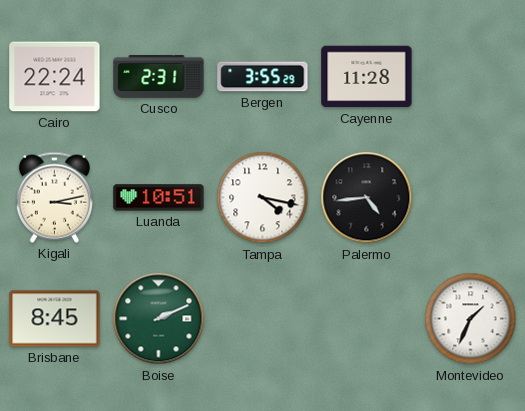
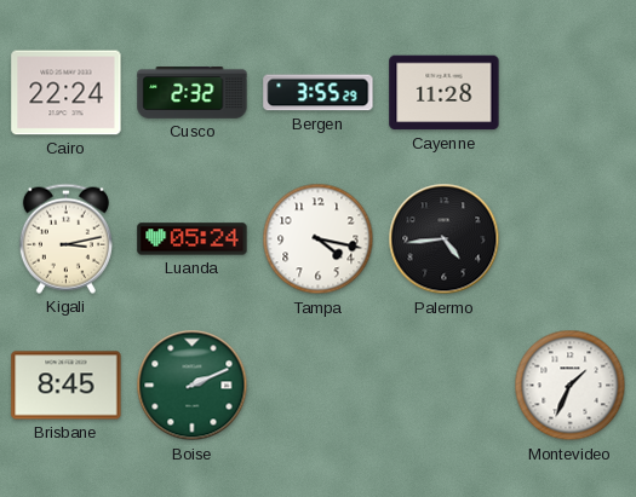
Cusco: 2:31 -> 2:32 (193, 93)
Luanda: 10:51 -> 05:24 (193, 239)
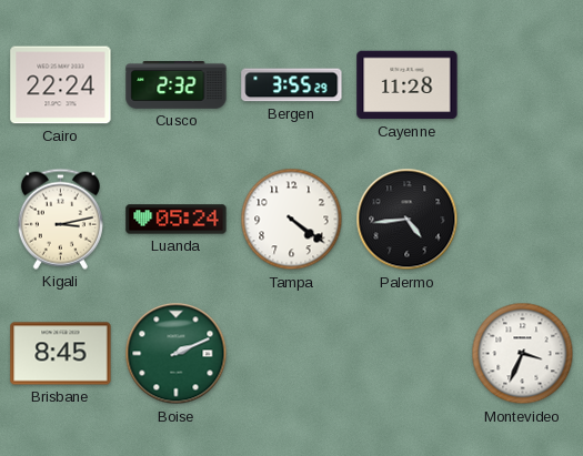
Tampa: 4:17 -> 4:21 (292, 220)
Montevideo: 1:34 -> 3:34 (523, 354)
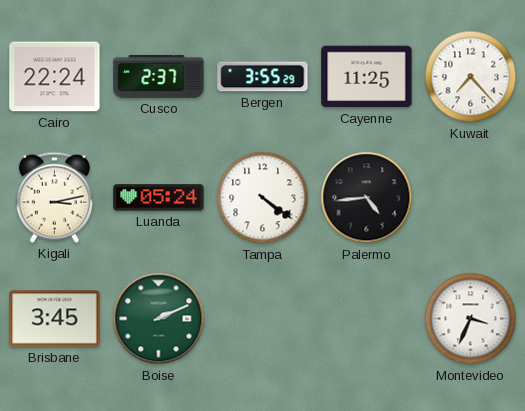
Cusco: 2:32 -> 2:37 (159, 77)
Cayenne: 11:28 -> 11:25 (367, 77)
Kuwait: none -> 7:23 (471, 77)
Brisbane: 8:45 -> 3:45 (55, 319)
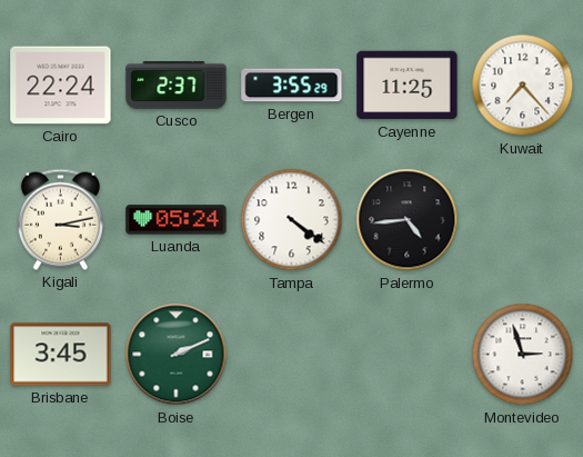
Montevideo: 3:34 -> 2:57 (523, 355)
